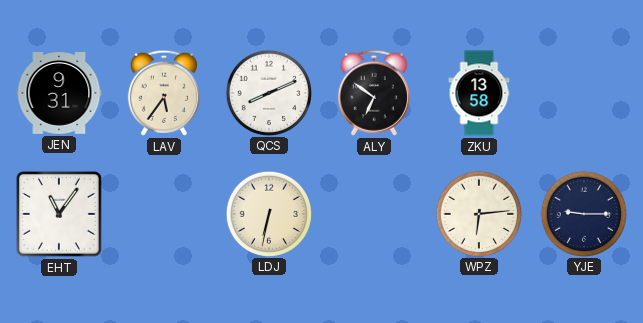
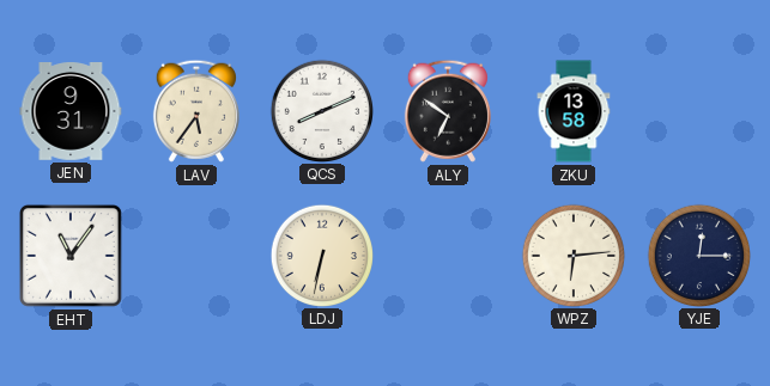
YJE: 9:15 -> 12:15 (698, 255)
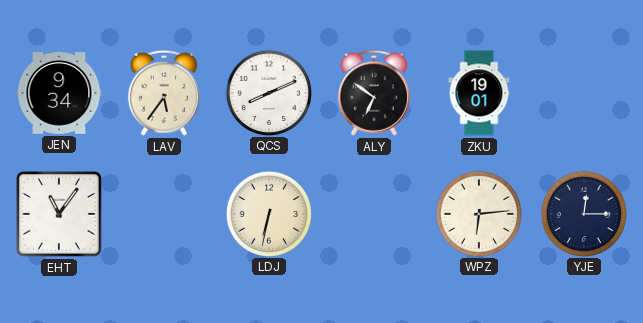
JEN: 9:31 -> 9:34 (59, 94)
ZKU: 13:58 -> 19:01 (479, 93)
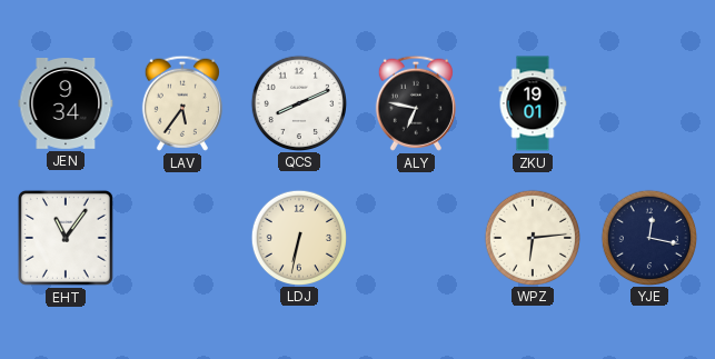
ALY: 6:51 -> 6:47 (416, 103)
YJE: 12:15 -> 12:17 (648, 237)
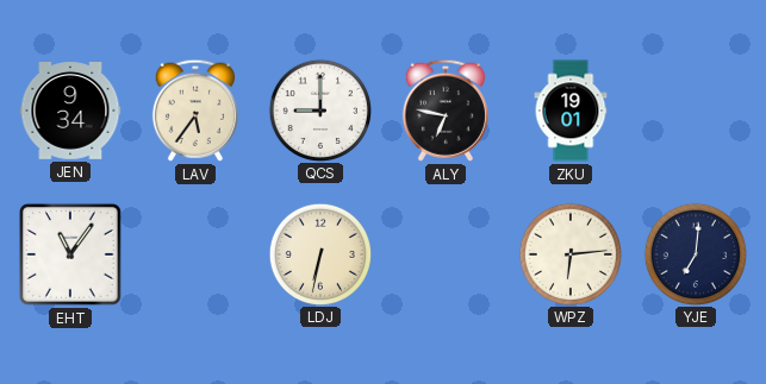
QCS: 8:11 -> 9:00 (319, 109)
YJE: 12:17 -> 7:01 (695, 253)
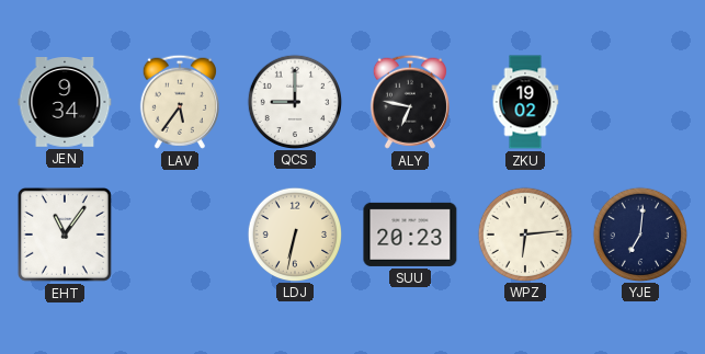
ZKU: 19:01 -> 19:02 (525, 102)
SUU: none -> 20:23 (410, 235)
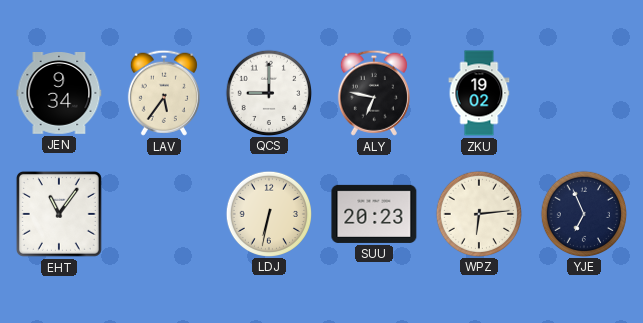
YJE: 7:01 -> 6:56 (583, 213)
